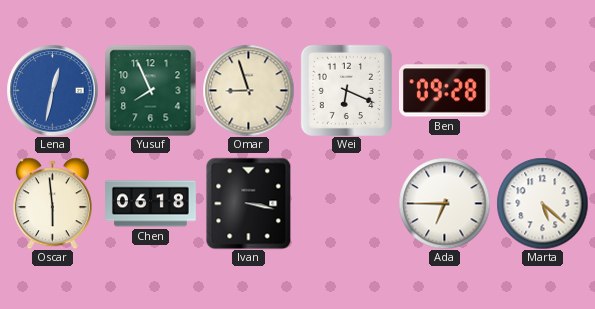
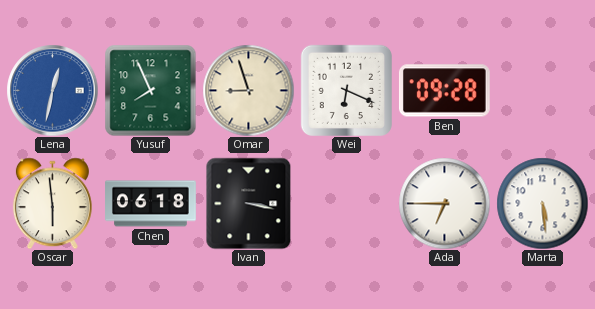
Marta: 5:22 -> 5:29 (542, 203)
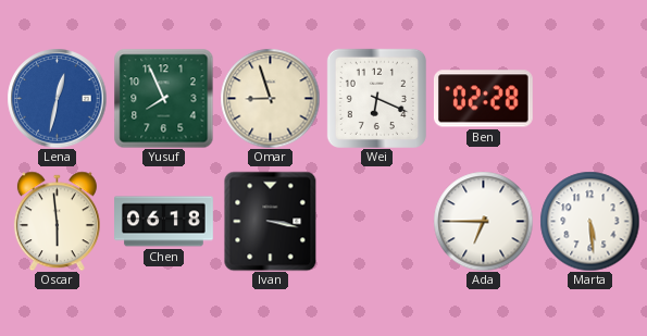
Ben: 09:28 -> 02:28 (483, 99)
